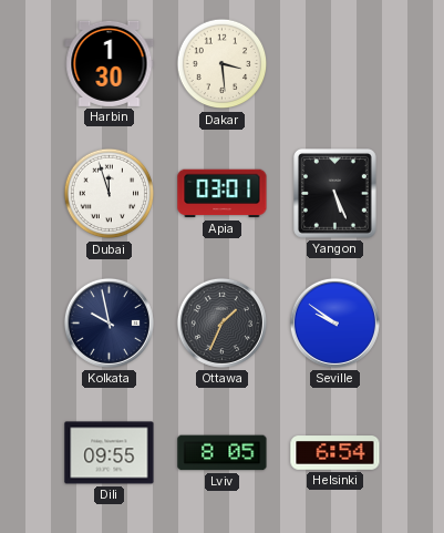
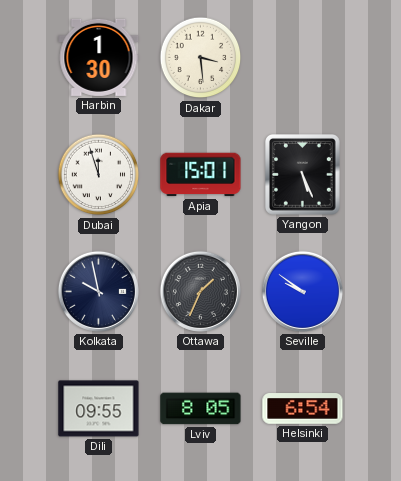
Apia: 03:01 -> 15:01 (201, 175)
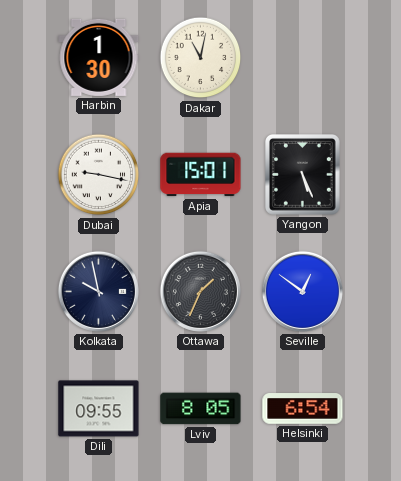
Dakar: 3:29 -> 11:02 (201, 58)
Dubai: 11:57 -> 9:17 (99, 175)
Seville: 9:51 -> 12:51 (302, 291)
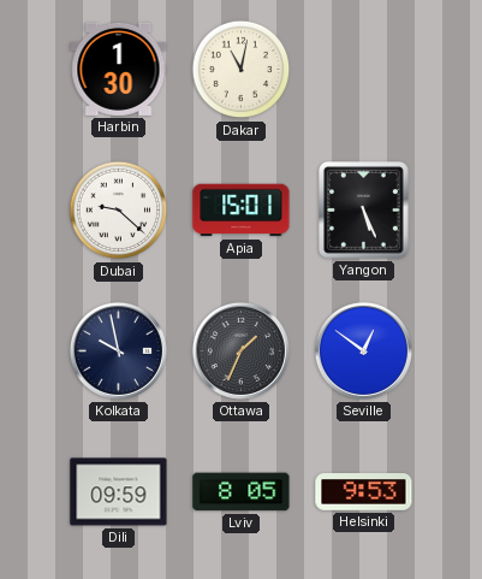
Dubai: 9:17 -> 9:22 (119, 211)
Dili: 09:55 -> 09:59 (119, 492)
Helsinki: 6:54 -> 9:53 (364, 492)
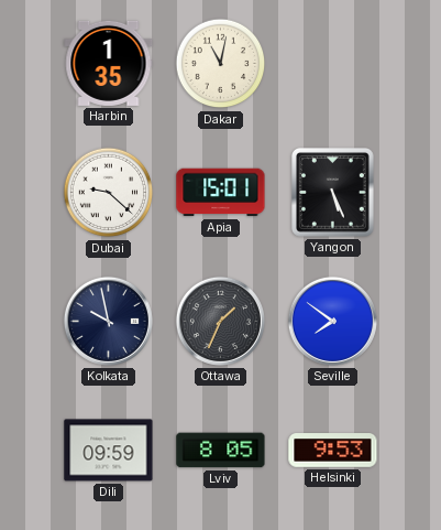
Harbin: 1:30 -> 1:35 (109, 63)
Seville: 12:51 -> 7:51 (332, 321)
